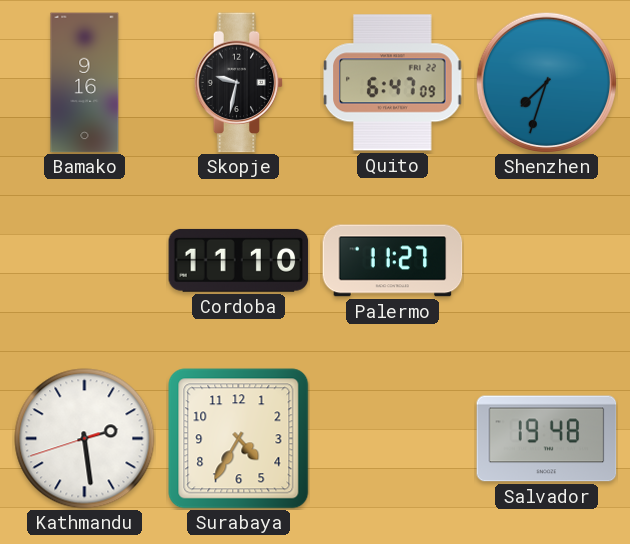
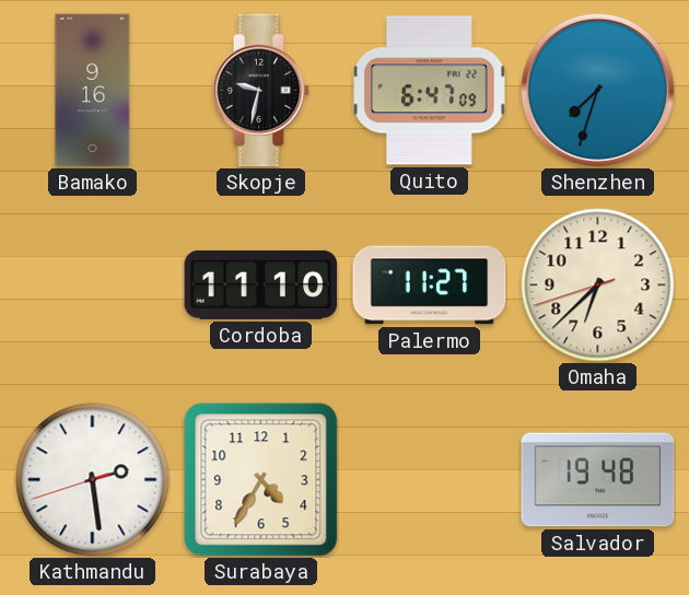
Omaha: none -> 6:37 (598, 285)
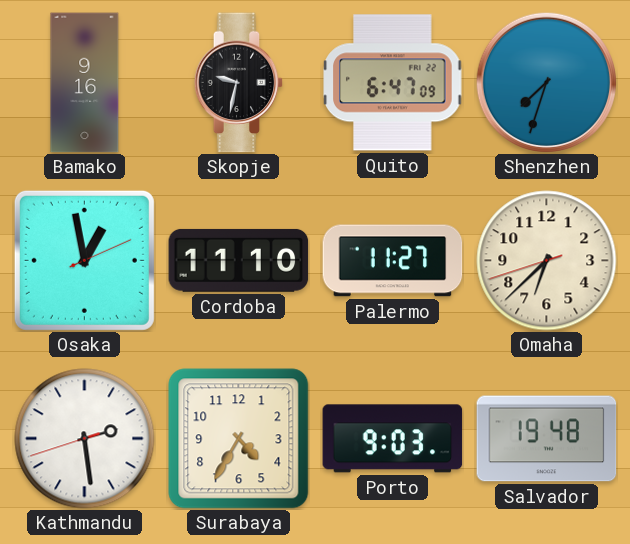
Osaka: none -> 12:58 (84, 260)
Porto: none -> 9:03 (393, 439)
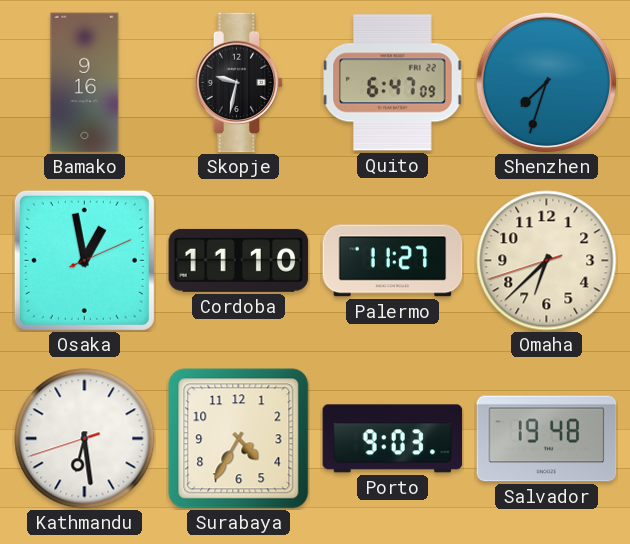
Kathmandu: 2:28 -> 6:28 (85, 439)
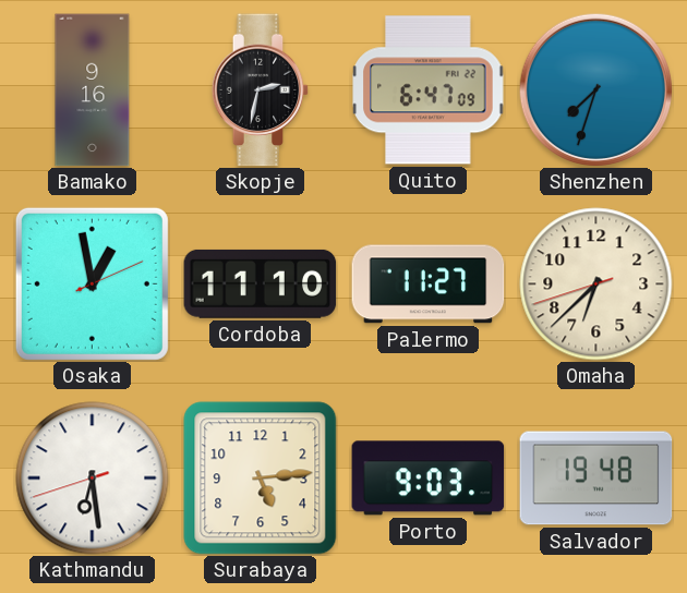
Skopje: 9:32 -> 2:32 (261, 90)
Surabaya: 4:35 -> 5:14 (261, 479)
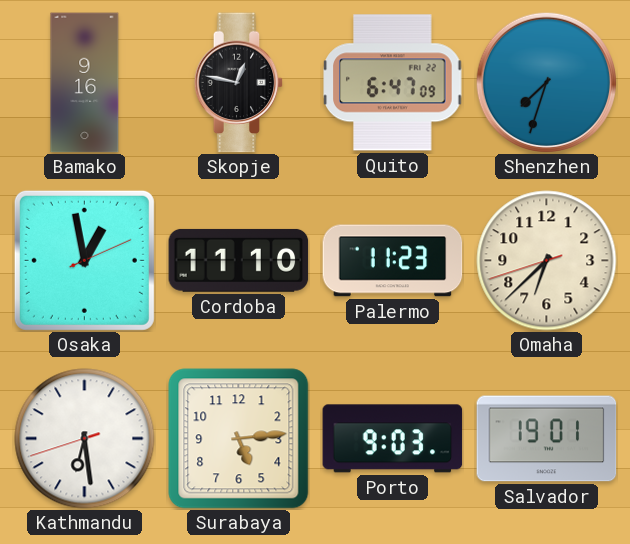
Skopje: 2:32 -> 12:47 (239, 83)
Palermo: 11:27 -> 11:23 (393, 261)
Salvador: 19:48 -> 19:01 (547, 439)
